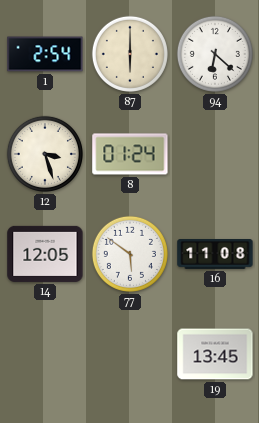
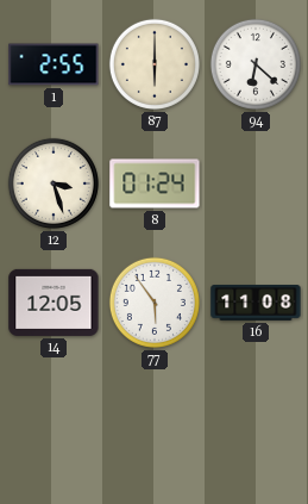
1: 2:54 -> 2:55 (54, 64)
77: 5:51 -> 5:54 (155, 303)
19: 13:45 -> none (215, 354)
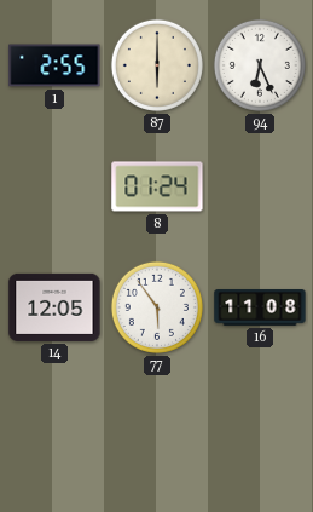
94: 6:22 -> 6:26 (260, 65)
12: 3:27 -> none (54, 183)
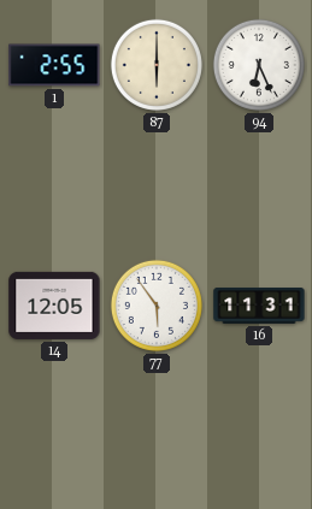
8: 01:24 -> none (157, 186)
16: 11:08 -> 11:31 (259, 307)
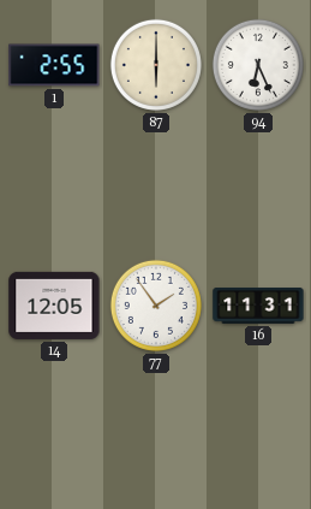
77: 5:54 -> 1:54 (156, 306)
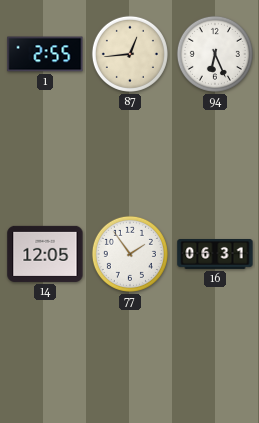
87: 6:00 -> 12:44 (130, 54)
16: 11:31 -> 06:31 (215, 255)
